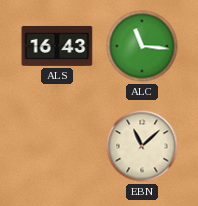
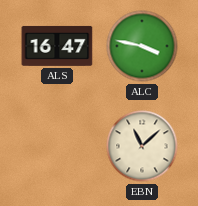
ALS: 16:43 -> 16:47 (57, 46)
ALC: 11:16 -> 3:47 (142, 46)
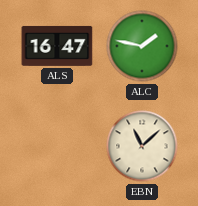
ALC: 3:47 -> 1:47 (142, 46)
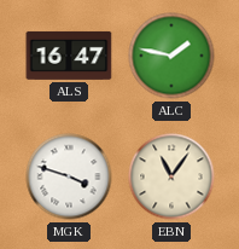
MGK: none -> 3:48 (69, 176)
EBN: 11:08 -> 11:06 (171, 176)
